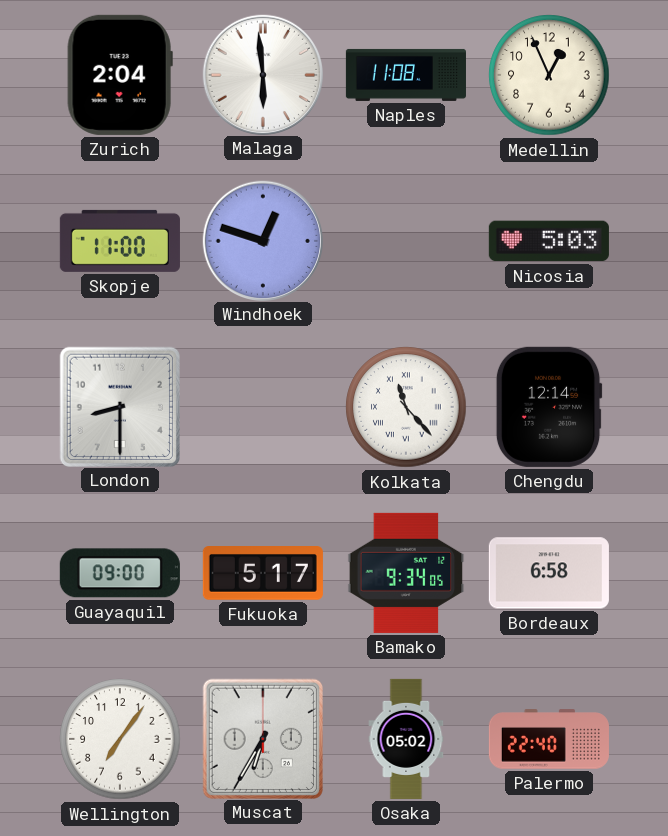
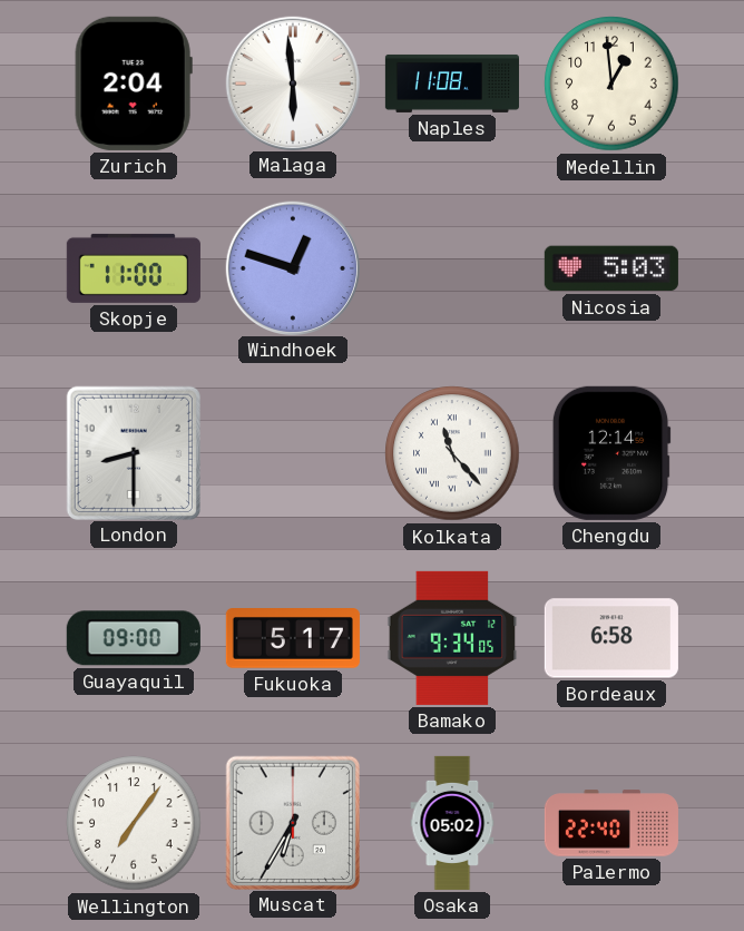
Medellin: 12:56 -> 12:59 (611, 84)
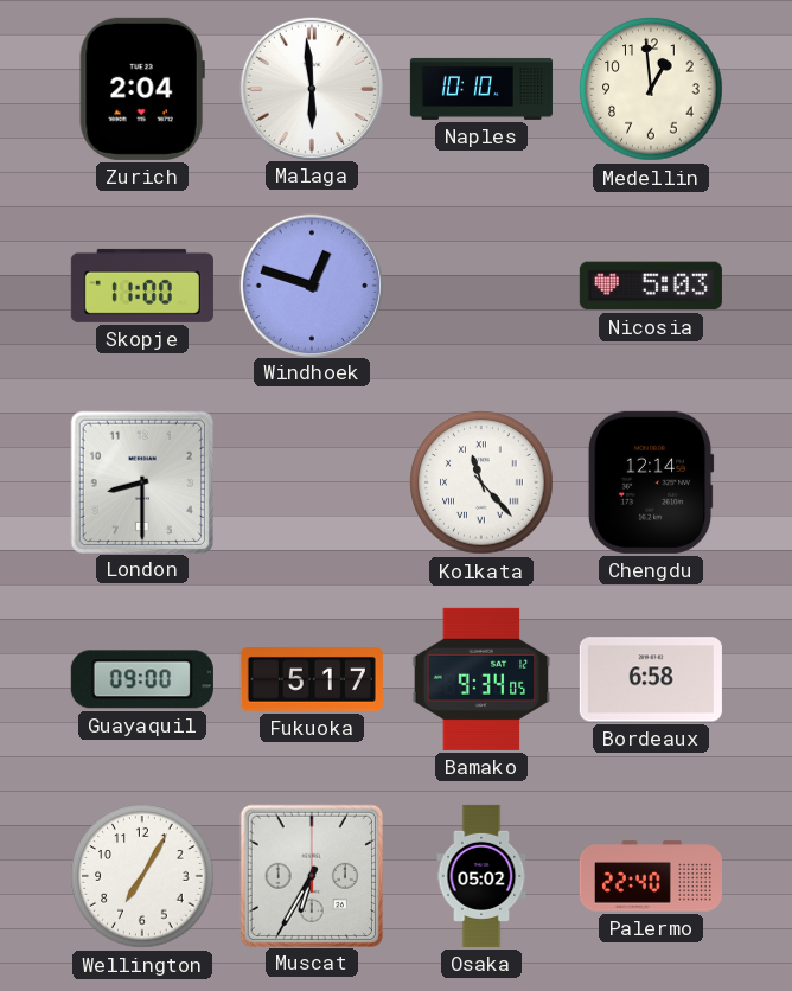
Naples: 11:08 -> 10:10 (481, 89)
Wellington: 7:06 -> 7:05 (142, 876)
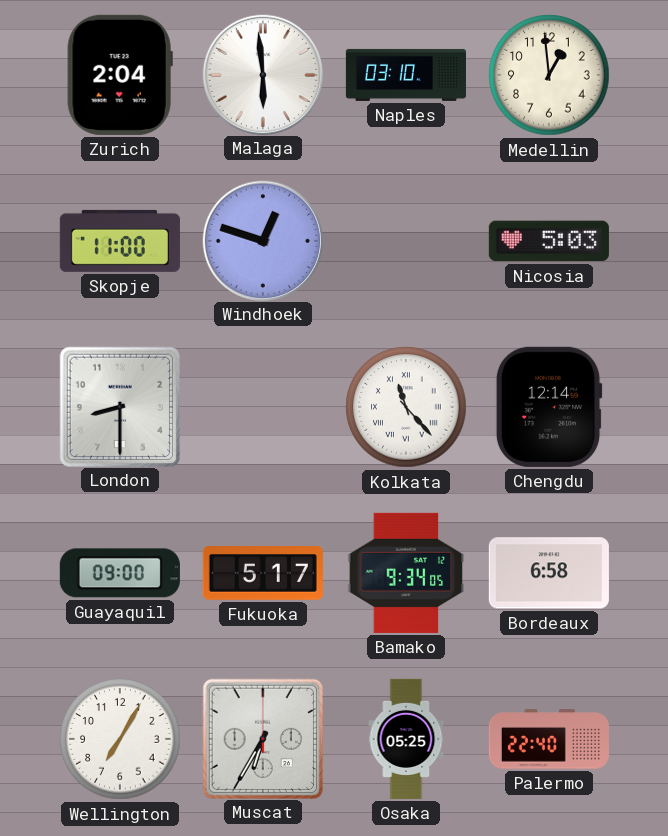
Naples: 10:10 -> 03:10 (406, 75)
Osaka: 05:02 -> 05:25 (406, 739)
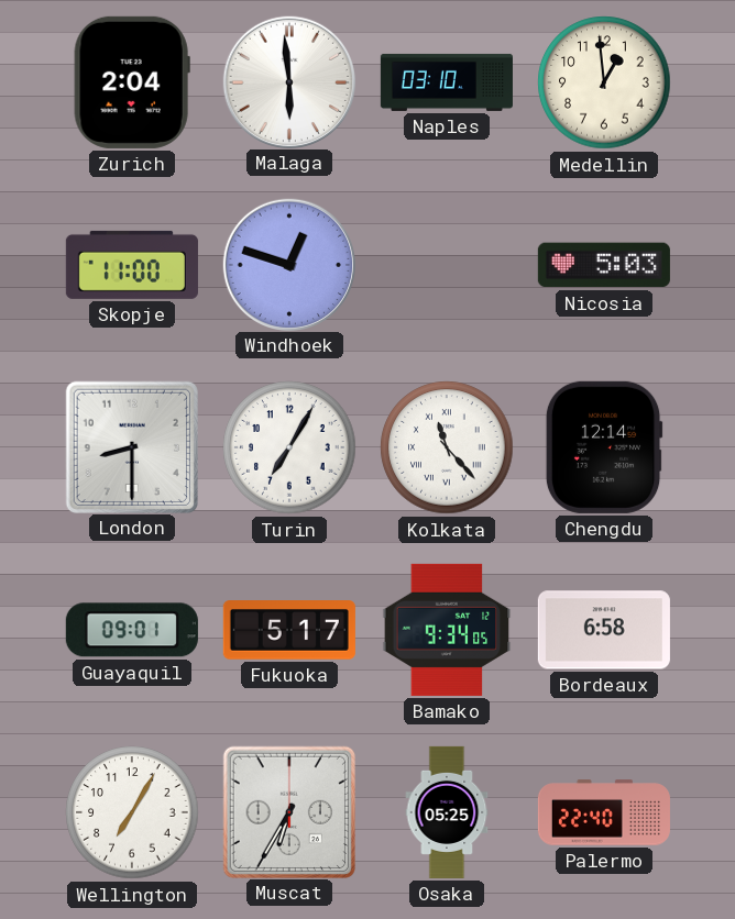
Turin: none -> 7:05 (289, 447)
Guayaquil: 09:00 -> 09:01 (132, 630)
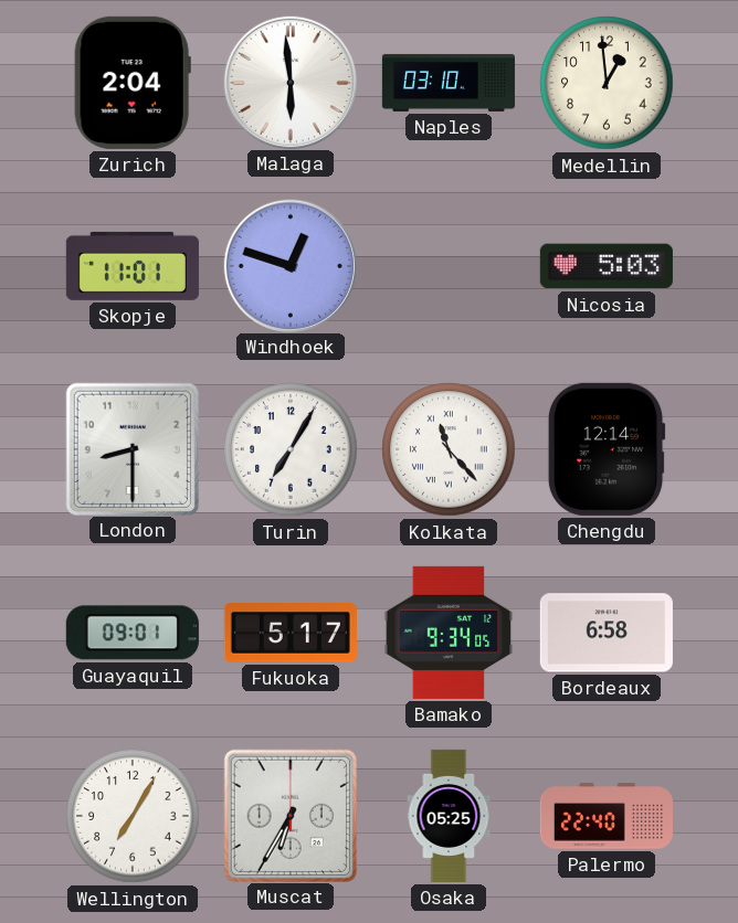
Skopje: 11:00 -> 11:01 (133, 266)
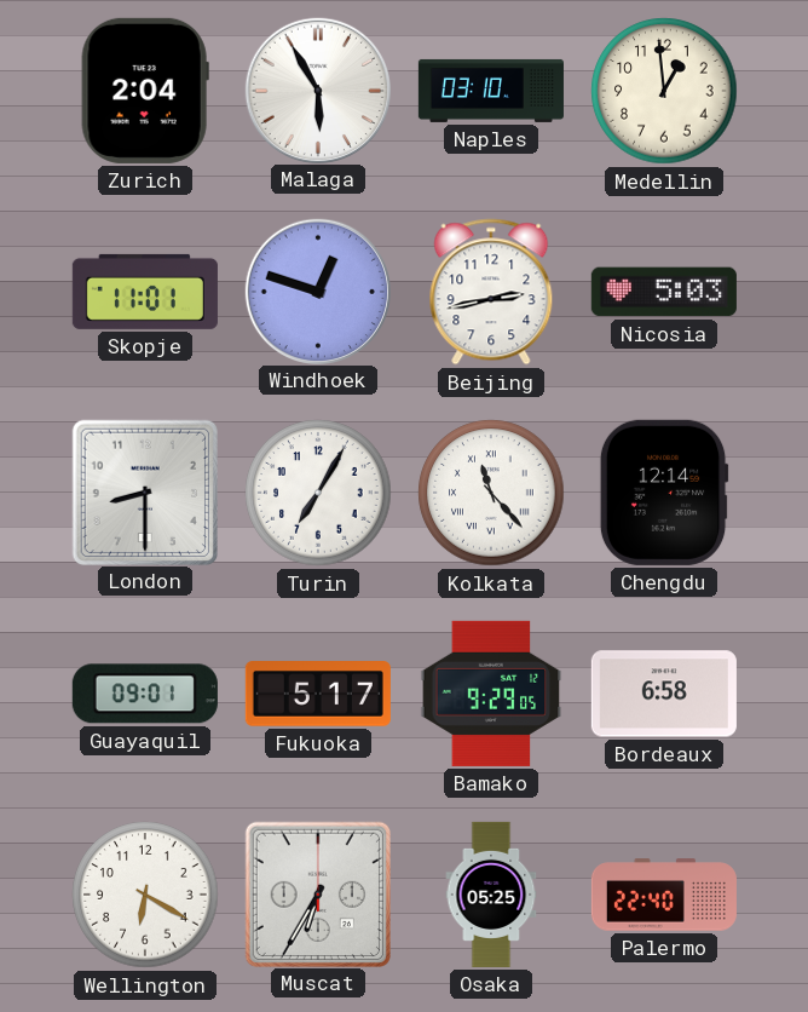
Malaga: 5:59 -> 5:55 (317, 90)
Beijing: none -> 2:43 (491, 292)
Bamako: 9:34 -> 9:29 (491, 694)
Wellington: 7:05 -> 6:20 (145, 895)
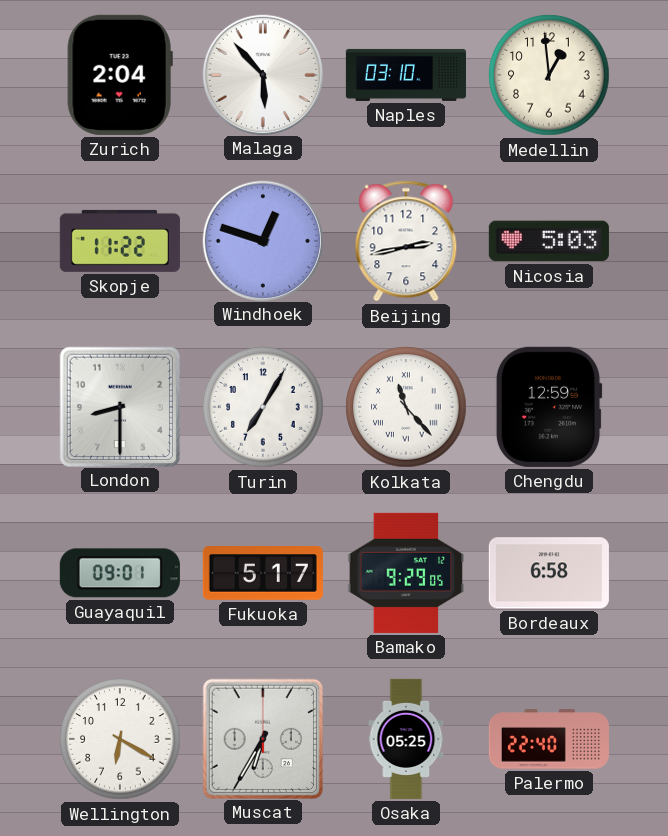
Malaga: 5:55 -> 5:53 (262, 74)
Skopje: 11:01 -> 11:22 (120, 241)
Chengdu: 12:14 -> 12:59 (549, 407)
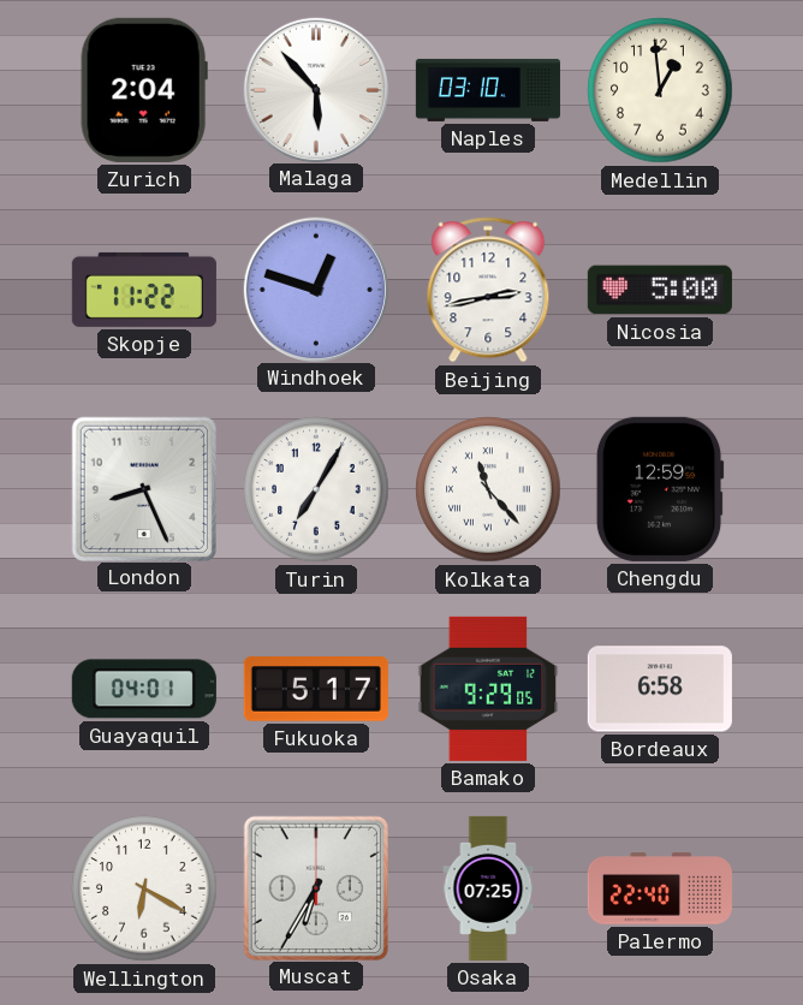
Nicosia: 5:03 -> 5:00 (660, 290)
London: 8:30 -> 8:26 (143, 488)
Guayaquil: 09:01 -> 04:01 (144, 689)
Osaka: 05:25 -> 07:25 (488, 888)
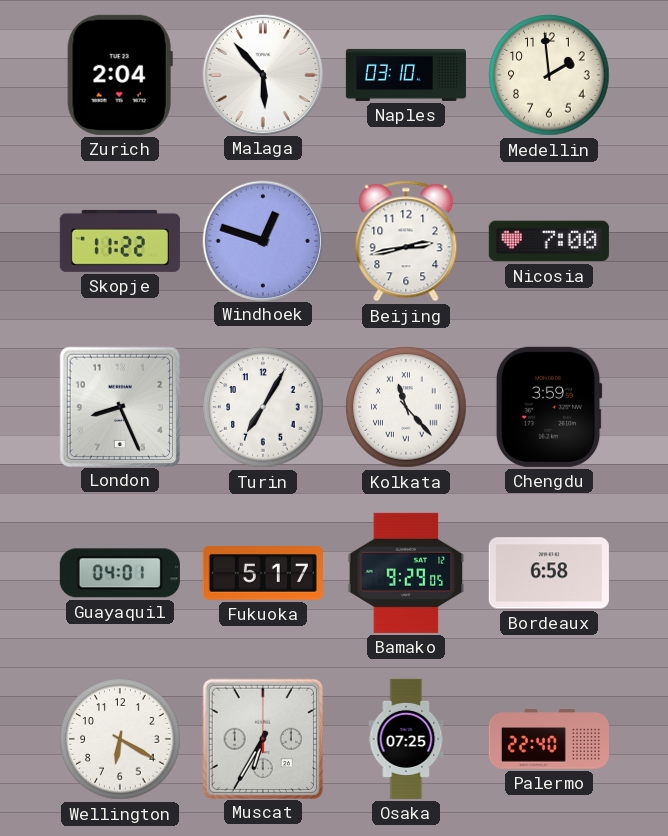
Medellin: 12:59 -> 1:59 (549, 75)
Nicosia: 5:00 -> 7:00 (549, 241)
Chengdu: 12:59 -> 3:59 (549, 407)
